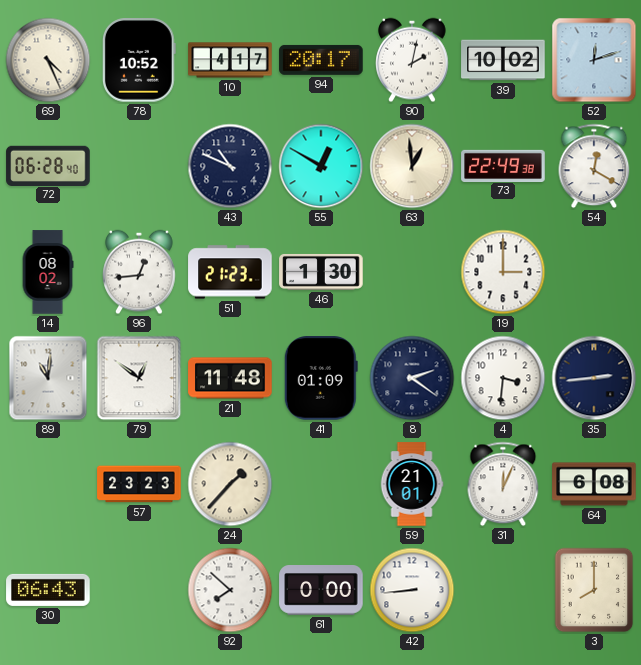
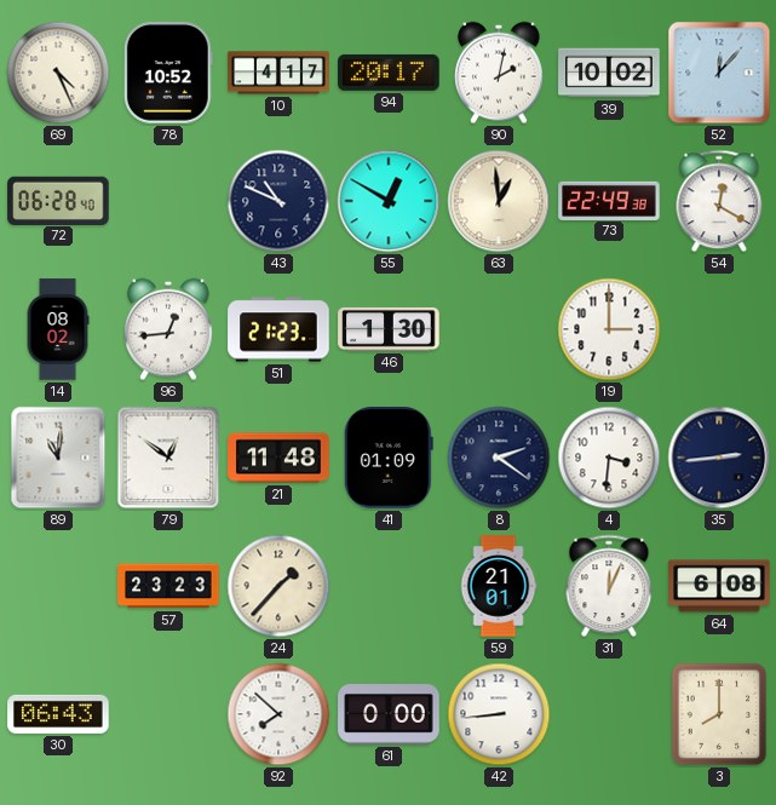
52: 12:12 -> 12:07 (719, 73)
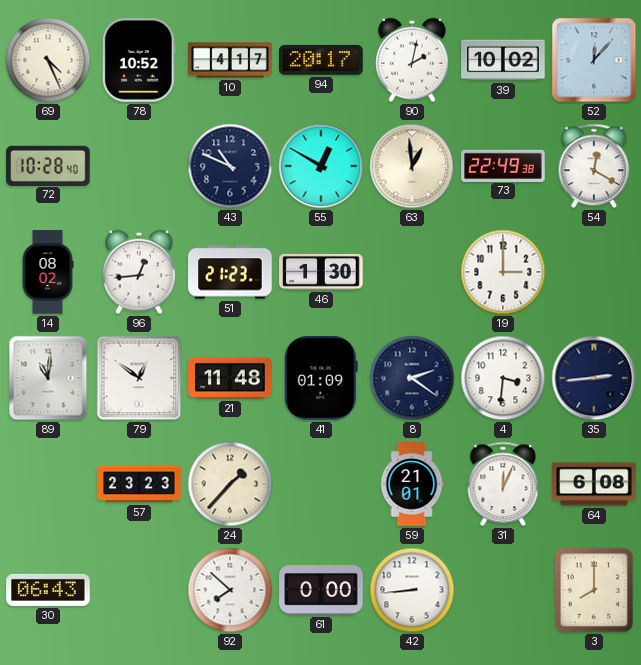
72: 06:28 -> 10:28 (48, 165)
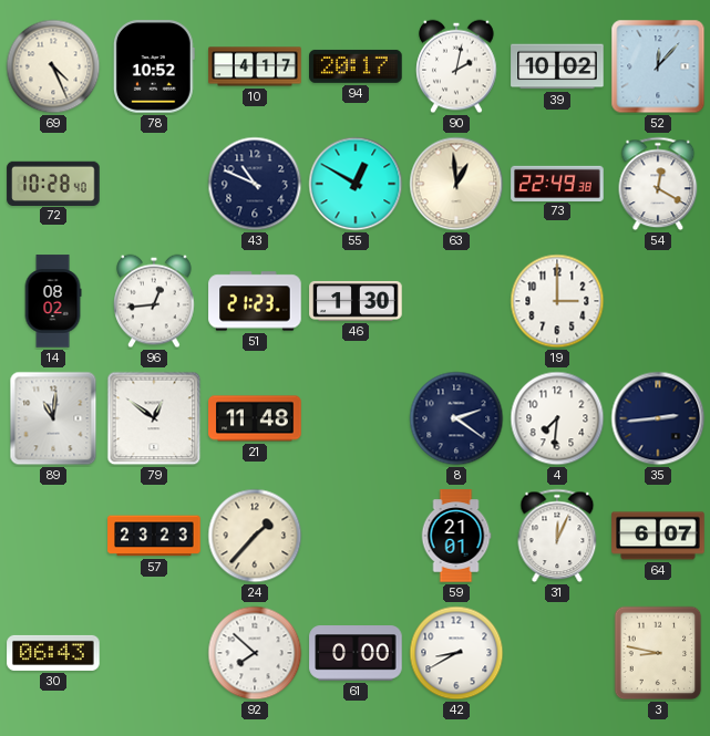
41: 01:09 -> none (321, 378)
4: 3:31 -> 7:31 (557, 418)
64: 6:08 -> 6:07 (658, 536)
42: 8:44 -> 8:40 (456, 653)
3: 8:00 -> 8:47 (658, 653)
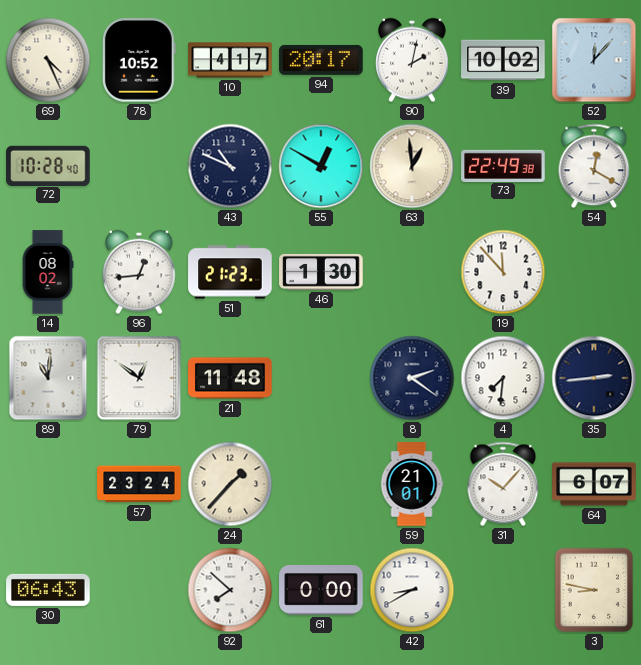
19: 3:00 -> 11:53 (503, 272)
57: 23:23 -> 23:24 (139, 484)
31: 12:04 -> 10:07 (503, 484)
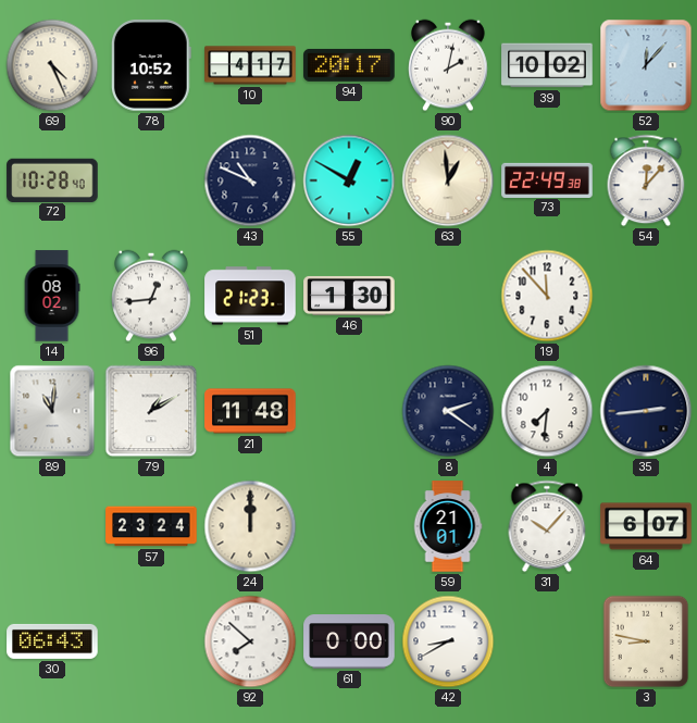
54: 12:20 -> 12:07 (646, 180)
79: 12:51 -> 1:10 (151, 411)
24: 1:37 -> 12:00 (250, 526)
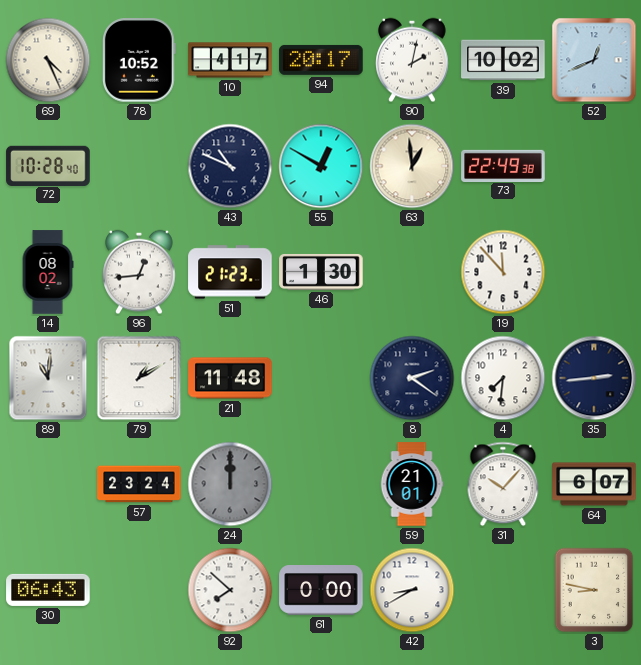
52: 12:07 -> 12:41 (594, 60)
54: 12:07 -> none (646, 180)
24 dial: cream -> grey (230, 484)
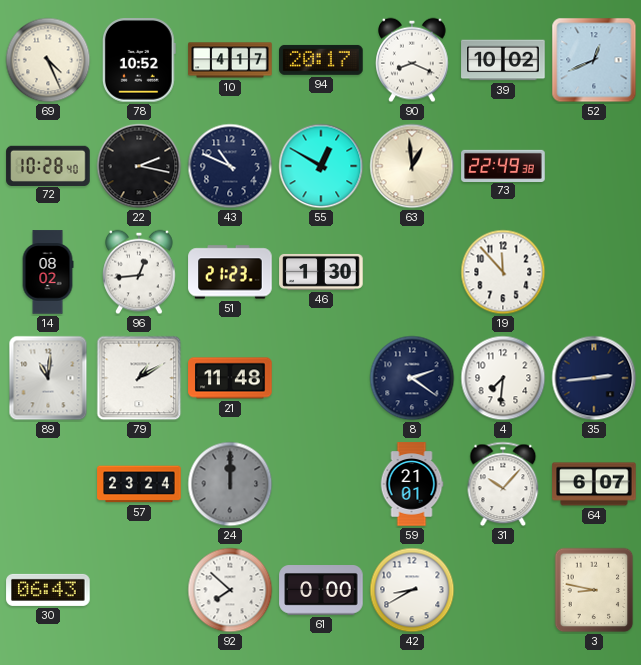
90: 2:02 -> 8:19 (412, 60)
22: none -> 2:17 (139, 166)
